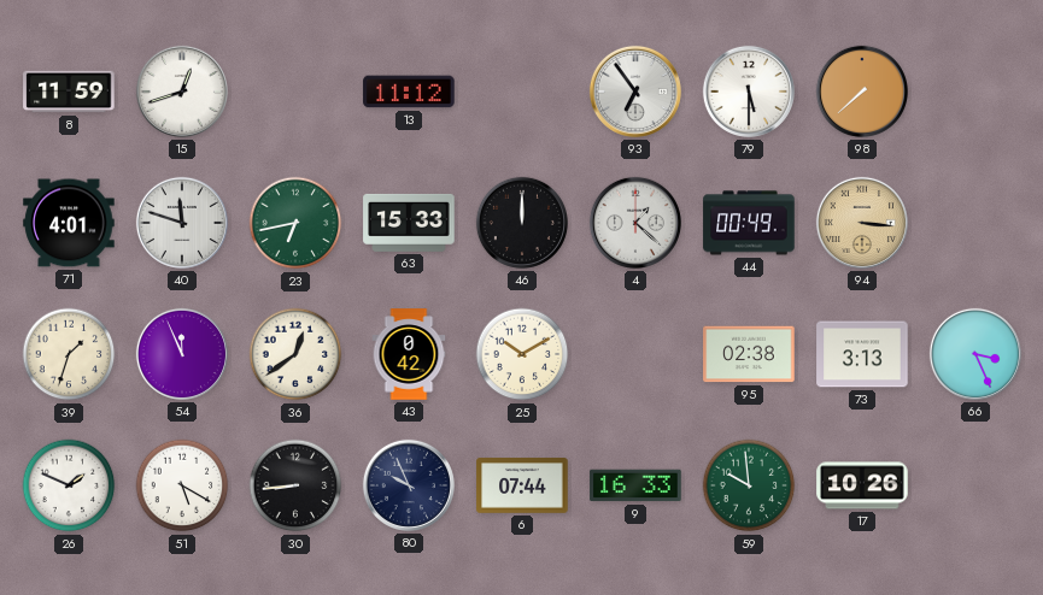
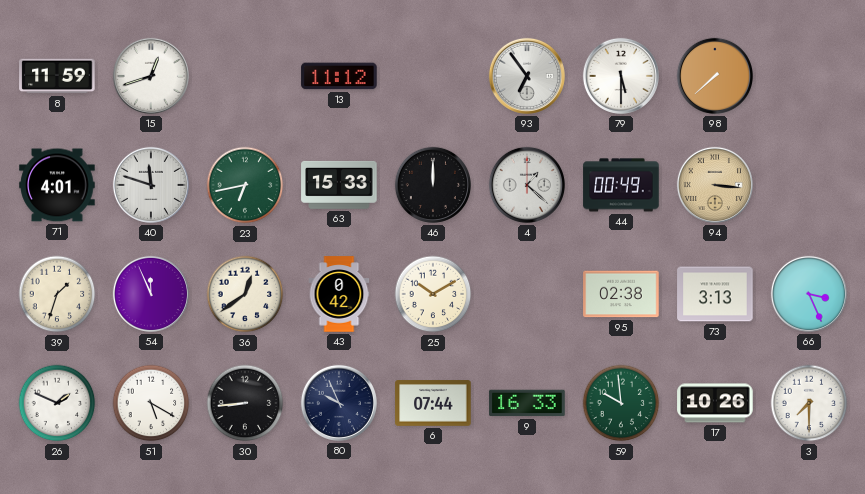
3: none -> 7:30 (809, 403)
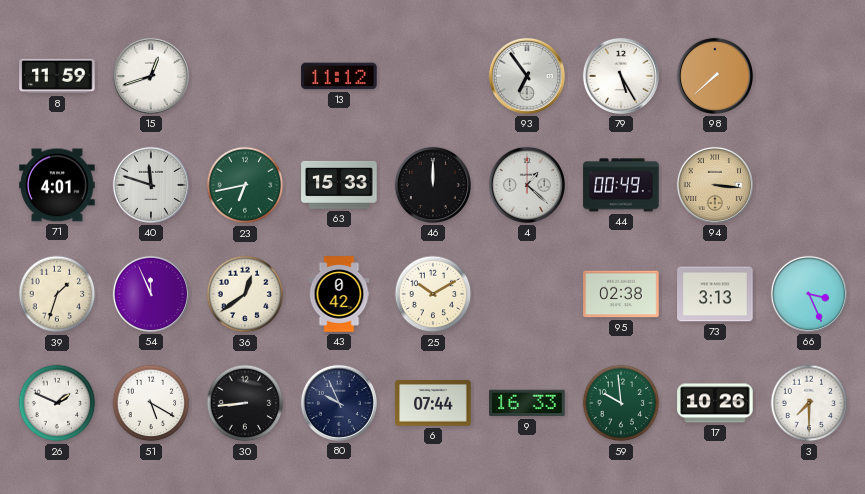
79: 5:30 -> 5:25 (621, 76)
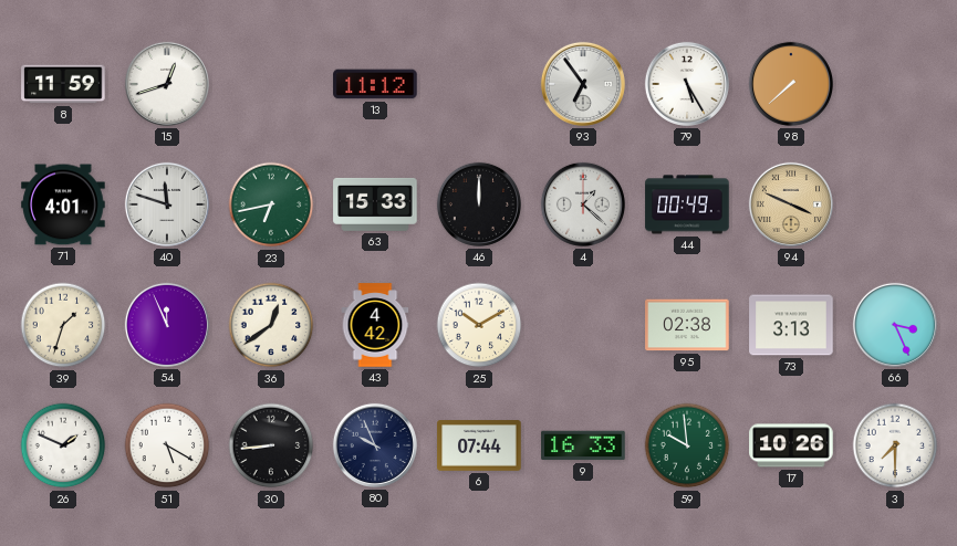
94: 3:16 -> 3:49 (791, 204)
43: 0:42 -> 4:42 (375, 325)
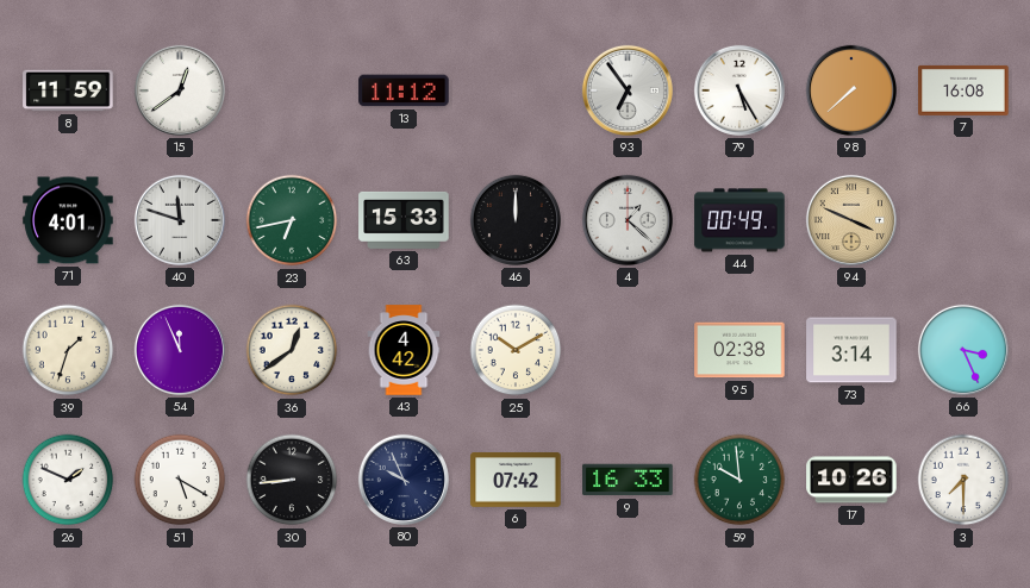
15: 12:42 -> 12:39 (180, 90)
7: none -> 16:08 (963, 90)
73: 3:13 -> 3:14 (851, 350)
6: 07:44 -> 07:42 (516, 480)
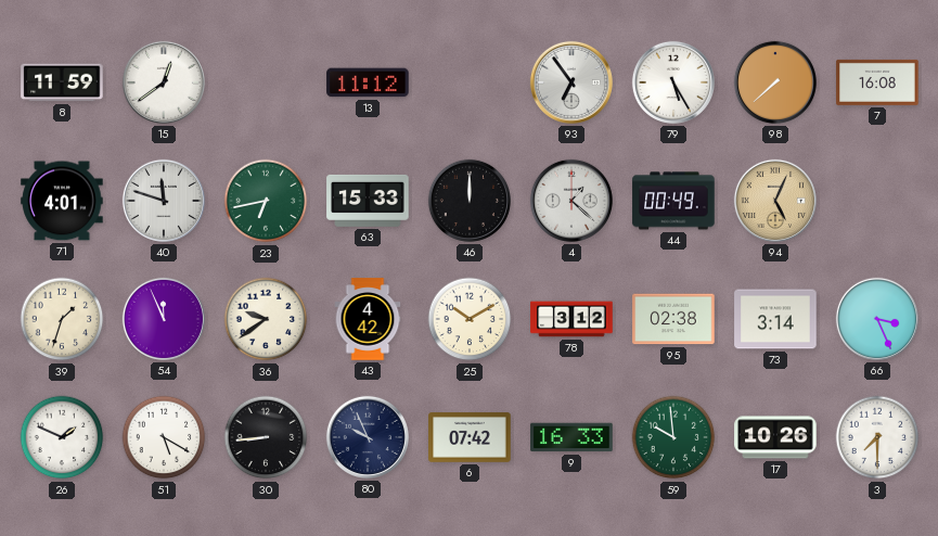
94: 3:49 -> 5:04 (775, 201)
36: 12:39 -> 9:39 (266, 319)
78: none -> 3:12 (571, 319)
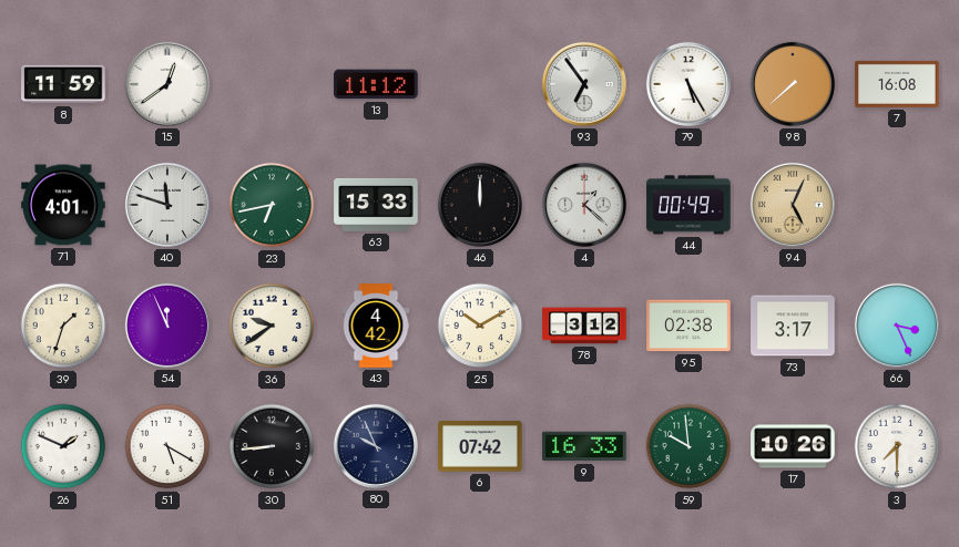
73: 3:14 -> 3:17 (793, 326)
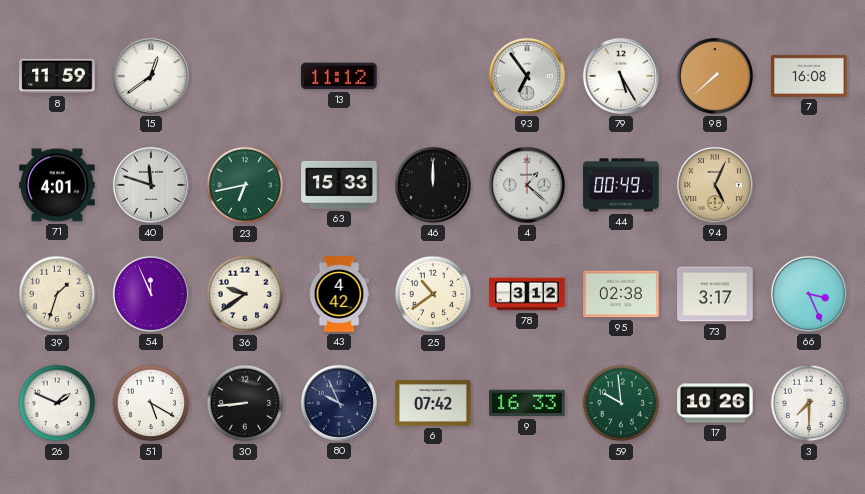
25: 10:10 -> 10:39 (433, 294)
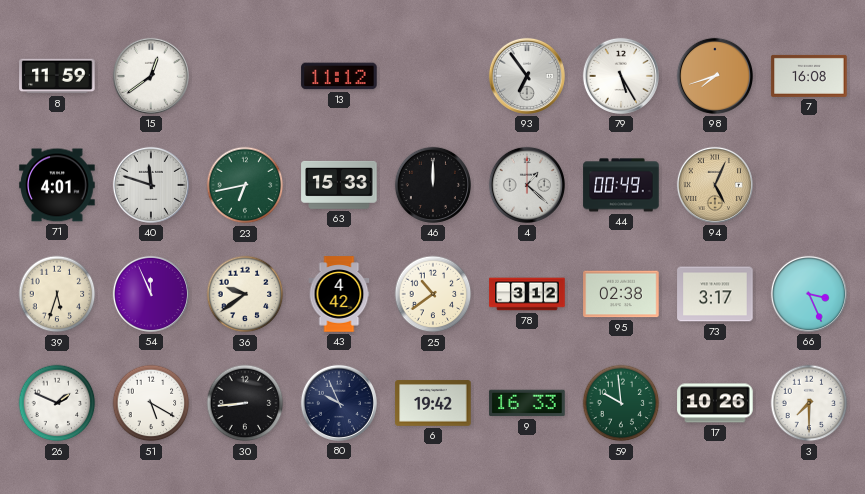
98: 7:38 -> 7:42 (715, 76)
39: 1:33 -> 5:33 (57, 294)
6: 07:42 -> 19:42 (433, 403)
